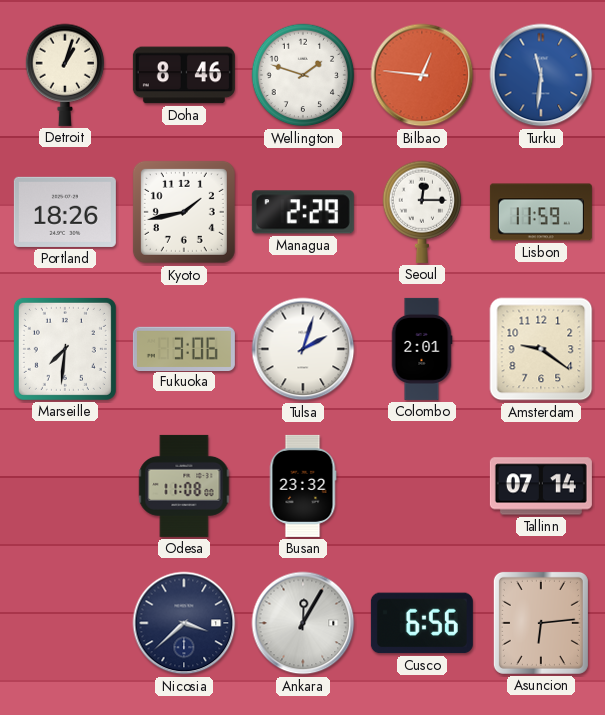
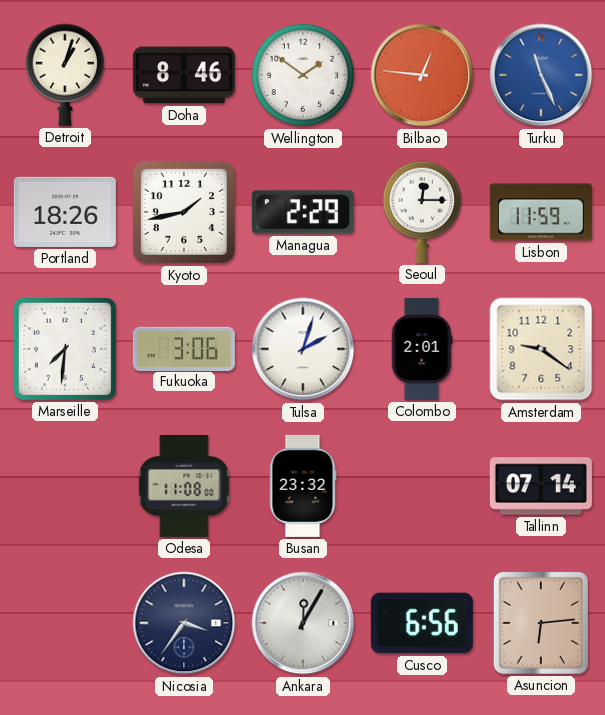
Wellington: 1:48 -> 1:51 (303, 75)
Turku: 11:31 -> 11:26 (541, 75)
Nicosia: 3:38 -> 3:36 (184, 623)
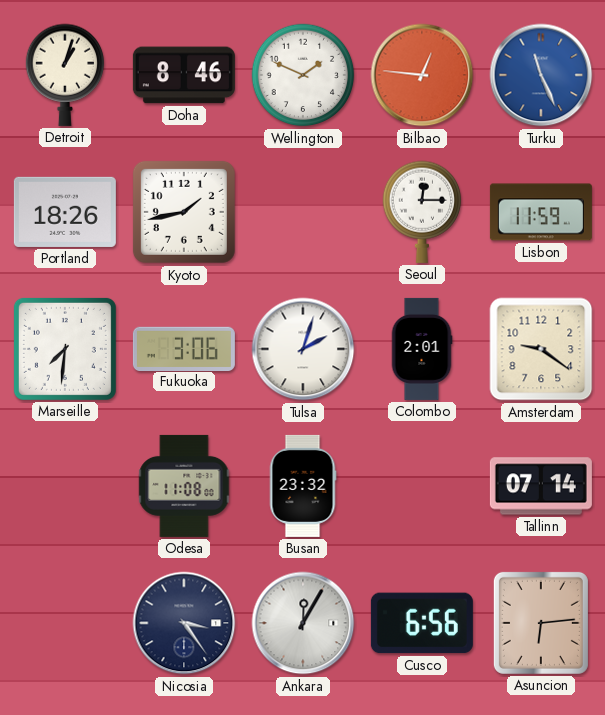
Wellington: 1:51 -> 1:49 (303, 75)
Managua: 2:29 -> none (303, 212)
Nicosia: 3:36 -> 3:24 (184, 623)
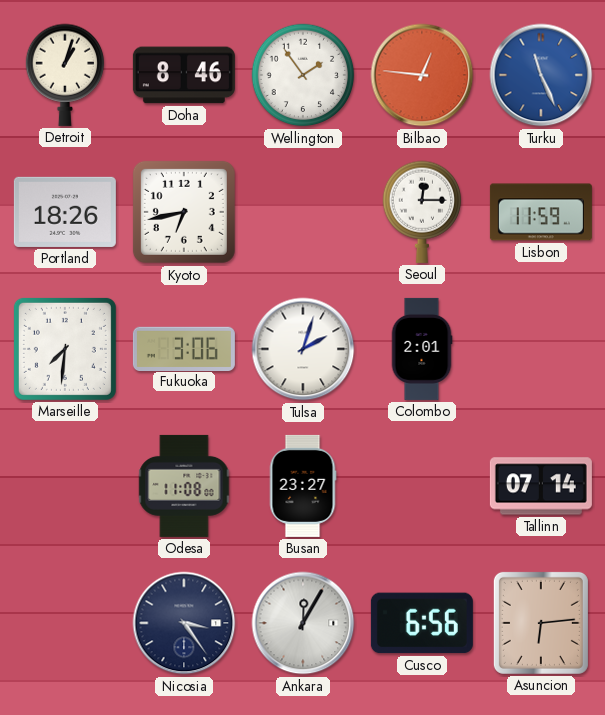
Wellington: 1:49 -> 1:54 (303, 75)
Kyoto: 1:43 -> 6:43 (184, 212)
Amsterdam: 9:21 -> none (541, 349)
Busan: 23:32 -> 23:27 (303, 486)
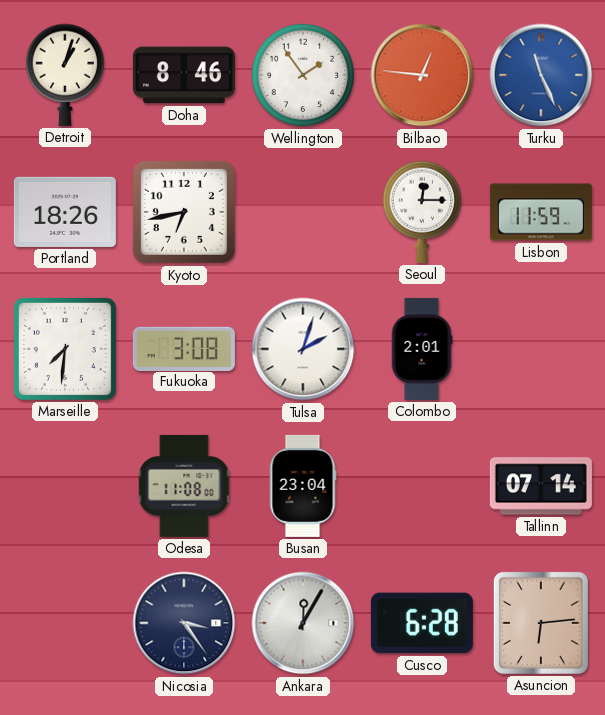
Fukuoka: 3:06 -> 3:08 (184, 348)
Busan: 23:27 -> 23:04 (303, 486)
Cusco: 6:56 -> 6:28 (422, 623)
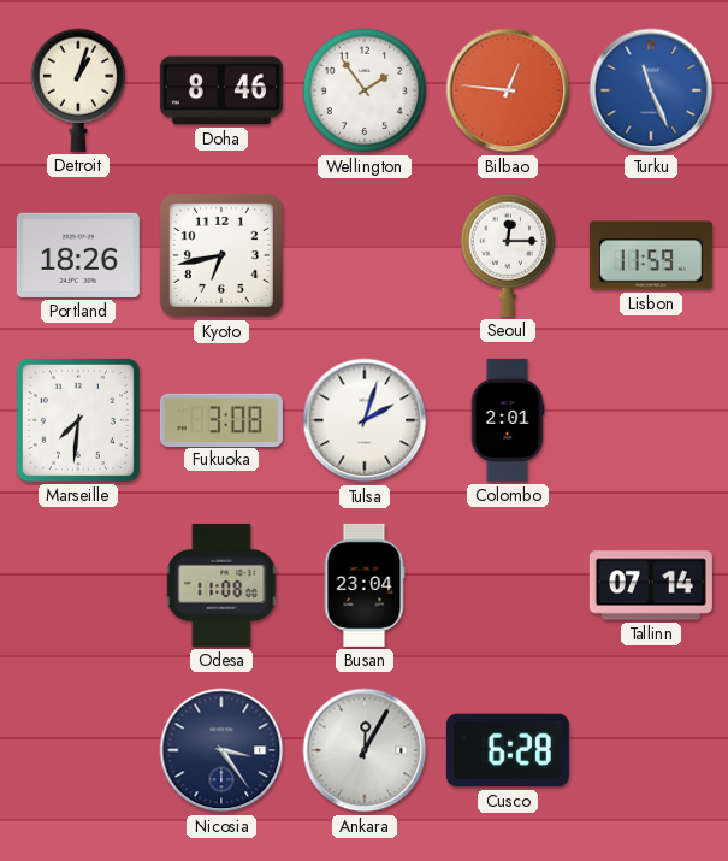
Asuncion: 6:14 -> none (541, 623)
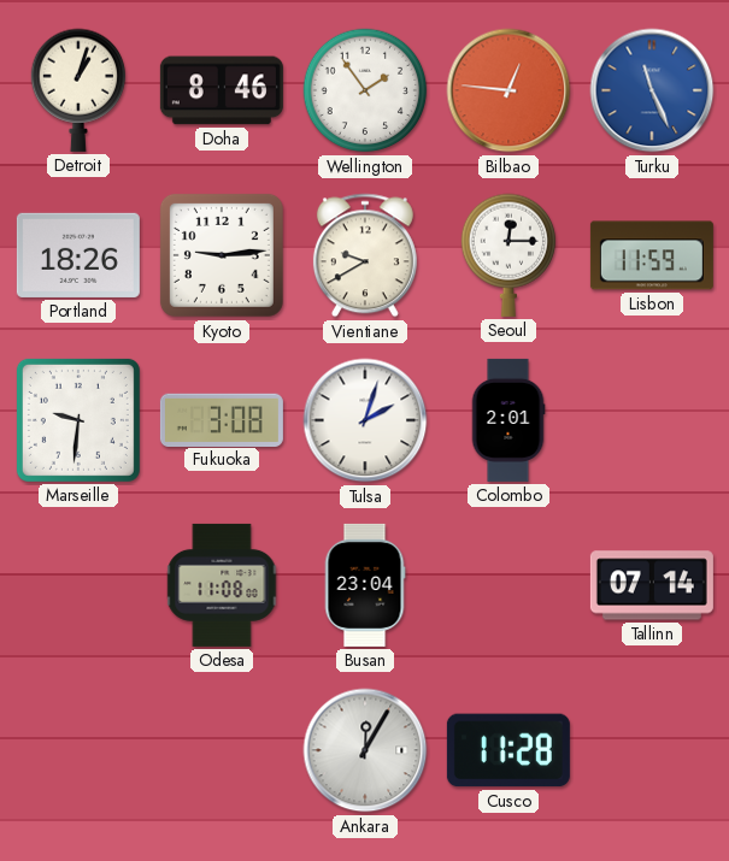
Kyoto: 6:43 -> 9:14 (222, 255)
Vientiane: none -> 9:40 (365, 255)
Marseille: 7:31 -> 9:31 (78, 420)
Nicosia: 3:24 -> none (221, 750)
Cusco: 6:28 -> 11:28 (508, 750)
